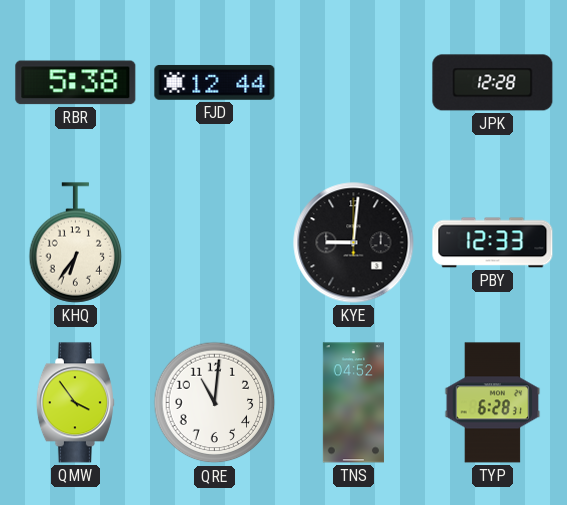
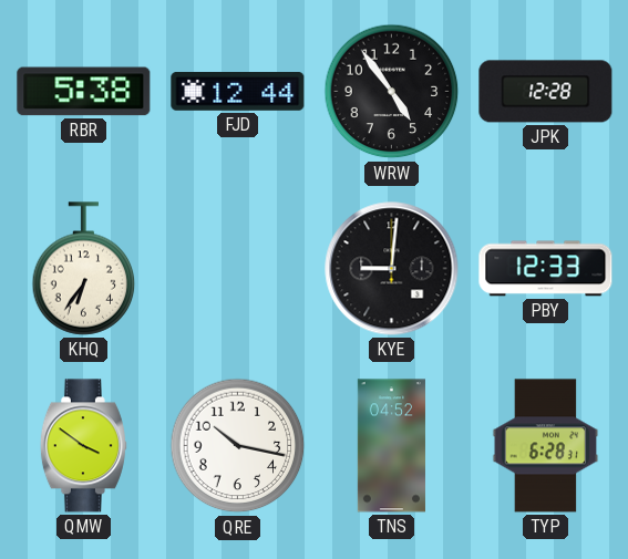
WRW: none -> 4:54 (392, 92)
QMW: 3:54 -> 3:51 (83, 446)
QRE: 11:01 -> 10:17 (238, 446)
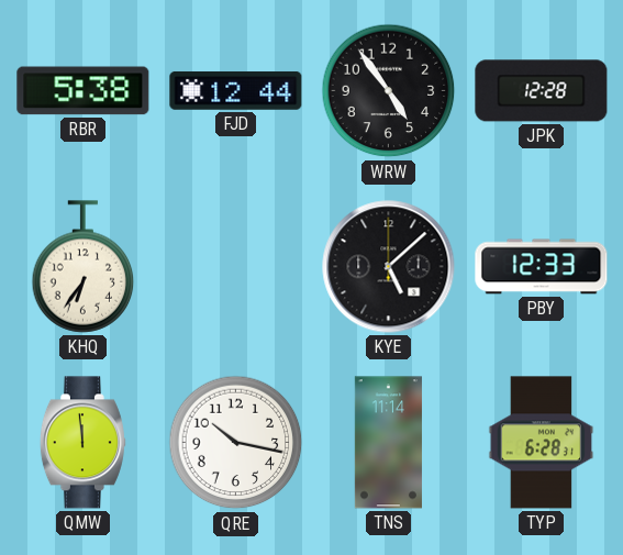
KYE: 9:01 -> 5:08 (389, 267)
QMW: 3:51 -> 11:59 (82, 443)
TNS: 04:52 -> 11:14 (388, 443)
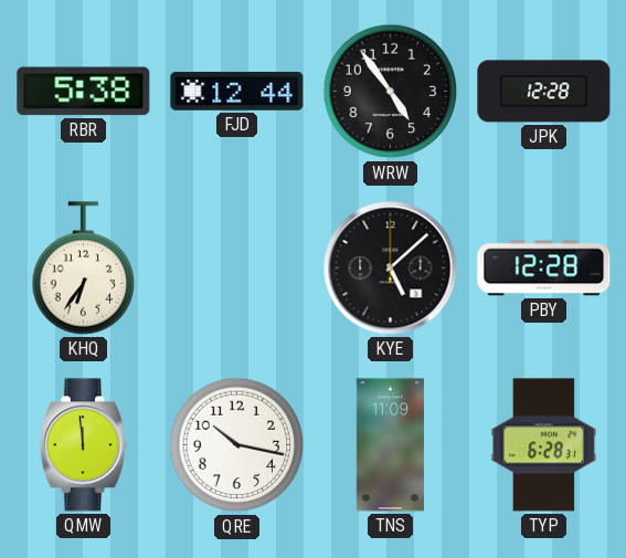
PBY: 12:33 -> 12:28 (544, 269)
TNS: 11:14 -> 11:09 (390, 445)
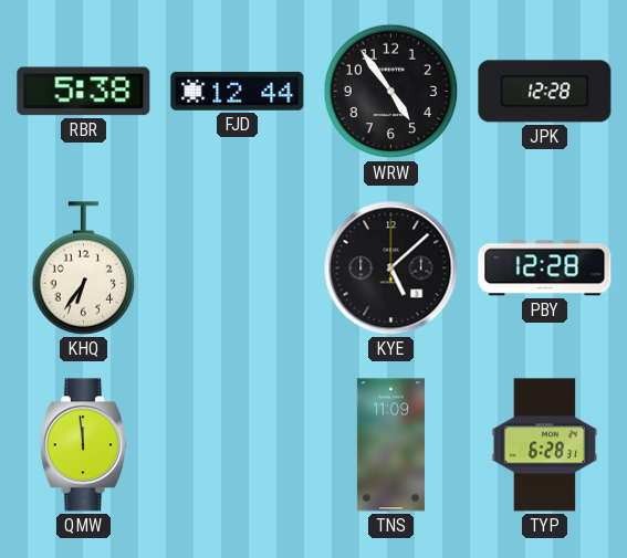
QRE: 10:17 -> none (237, 445)
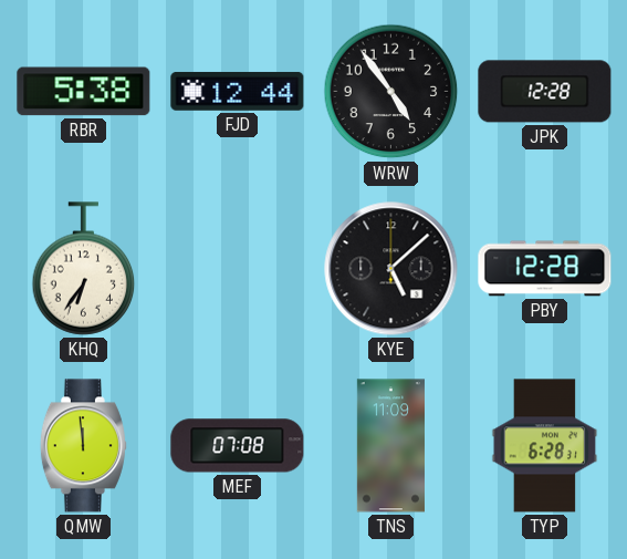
MEF: none -> 07:08 (238, 446)
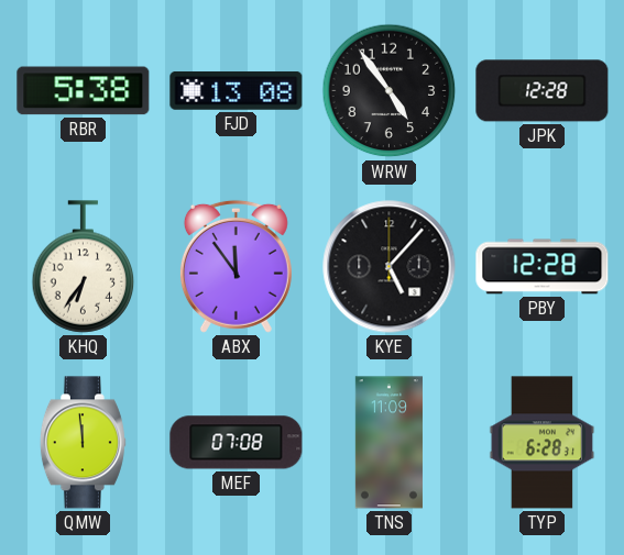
FJD: 12:44 -> 13:08 (237, 90)
ABX: none -> 11:54 (236, 266)
KYE: 5:08 -> 5:07 (390, 267)
